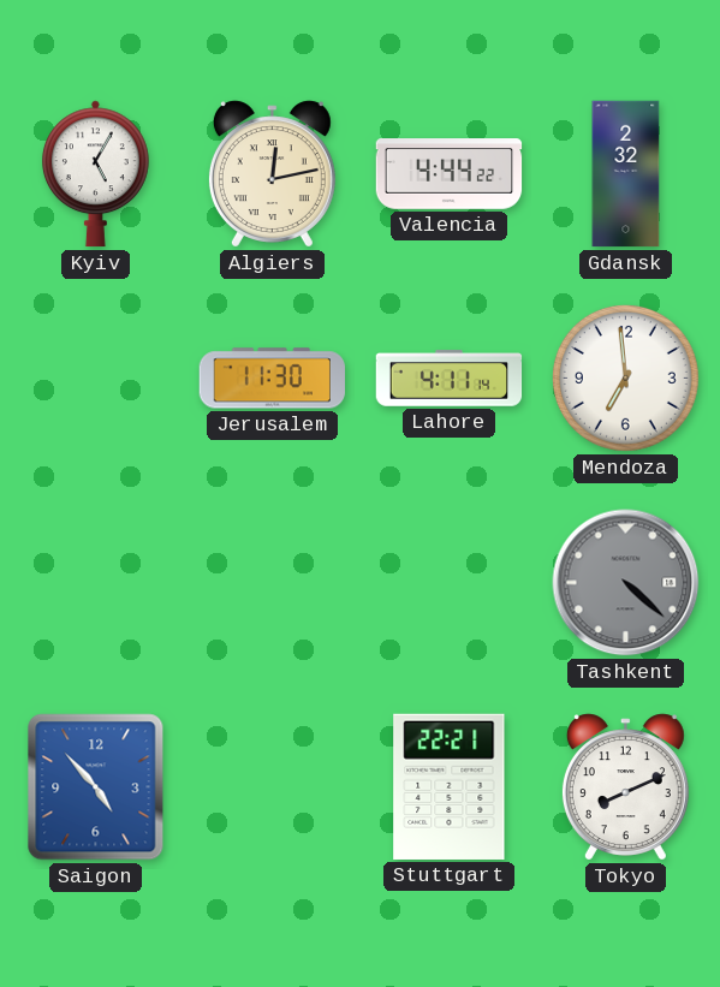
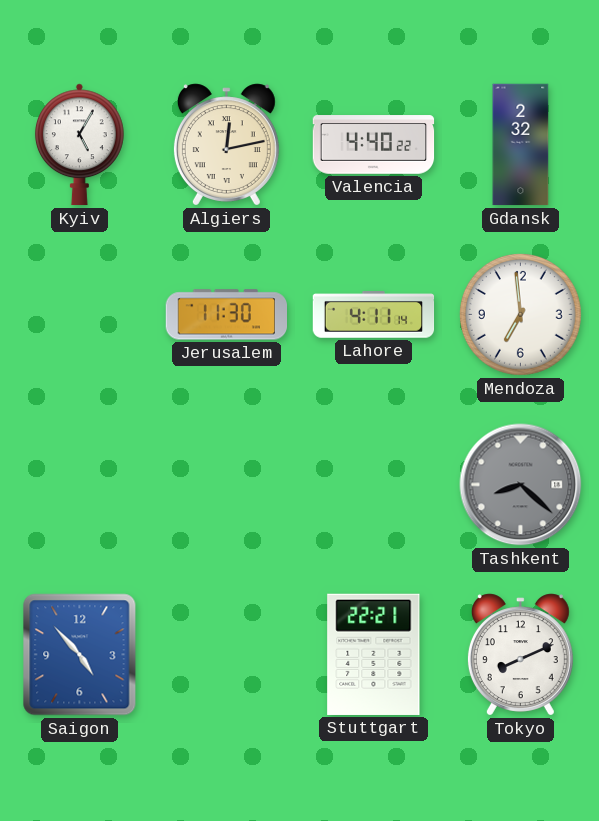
Valencia: 4:44 -> 4:40 (374, 145)
Tashkent: 4:22 -> 8:22 (521, 485)
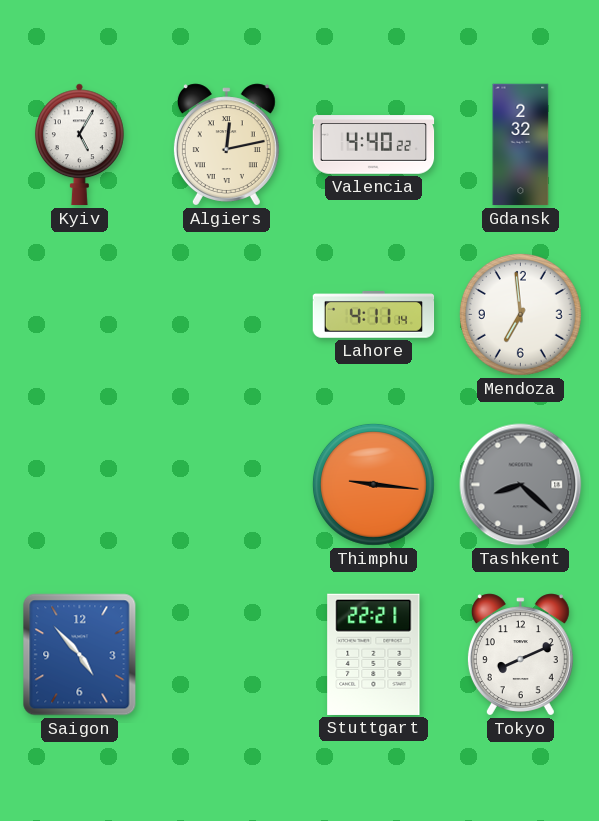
Jerusalem: 11:30 -> none (226, 315)
Thimphu: none -> 9:16 (373, 484)
